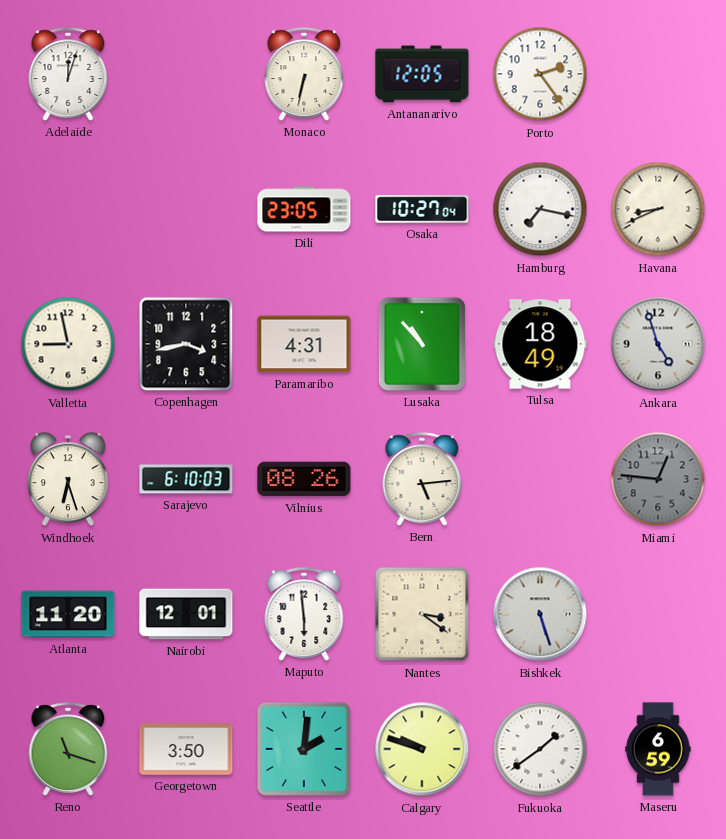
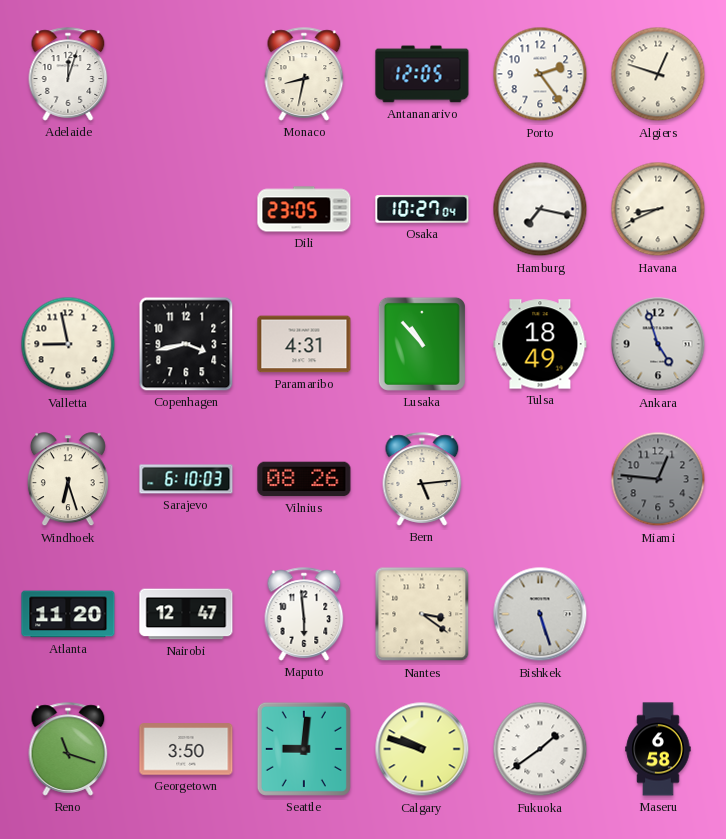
Monaco: 6:32 -> 8:32 (304, 74)
Algiers: none -> 12:48 (658, 74)
Nairobi: 12:01 -> 12:47 (186, 614)
Seattle: 2:01 -> 9:01 (304, 749)
Maseru: 6:59 -> 6:58 (658, 749)
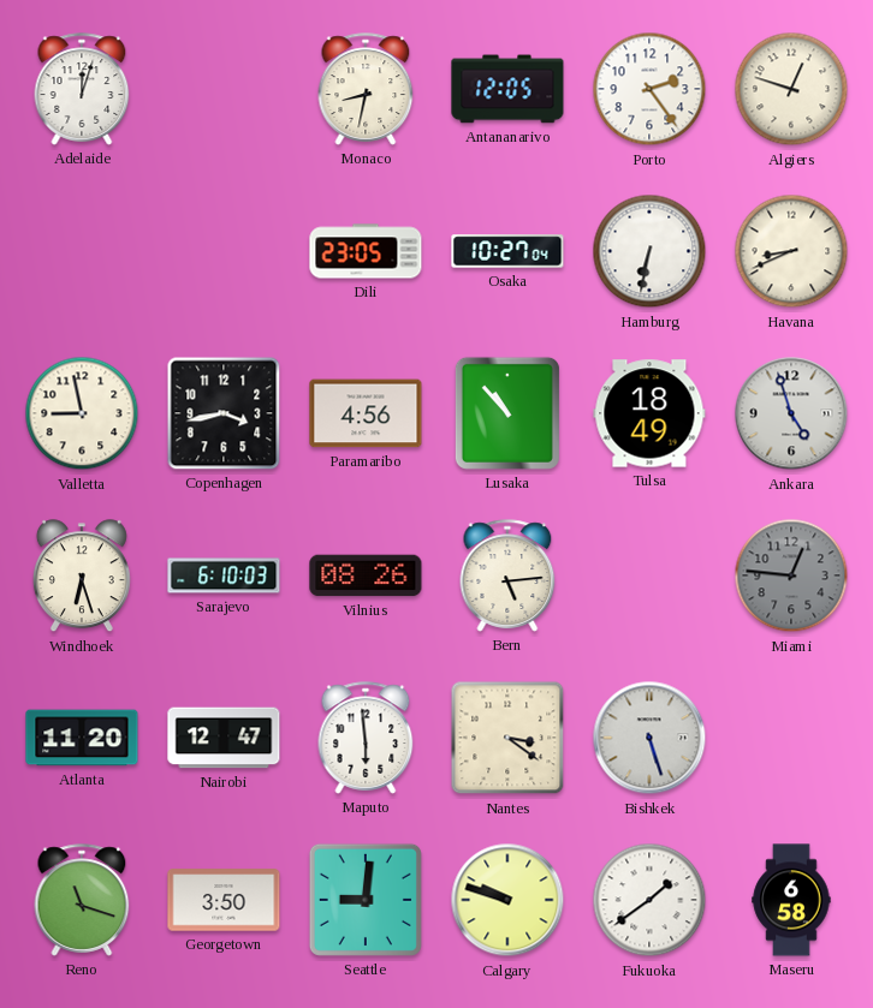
Hamburg: 7:17 -> 6:32 (649, 251)
Paramaribo: 4:31 -> 4:56 (366, 413)
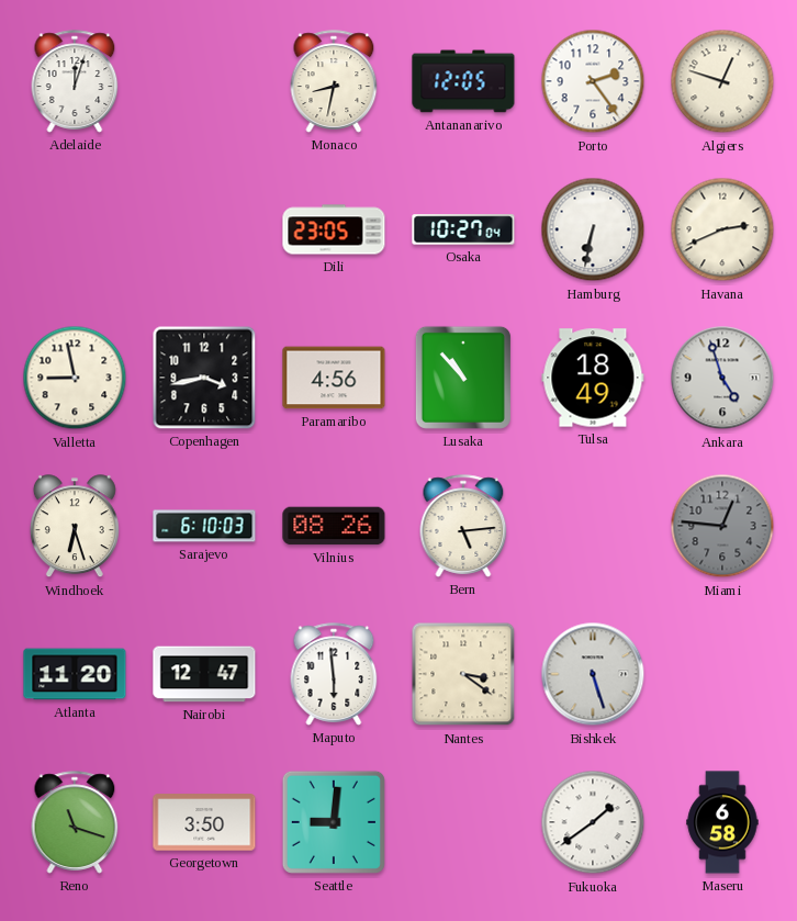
Havana: 8:41 -> 2:41 (722, 229)
Calgary: 9:48 -> none (507, 900)
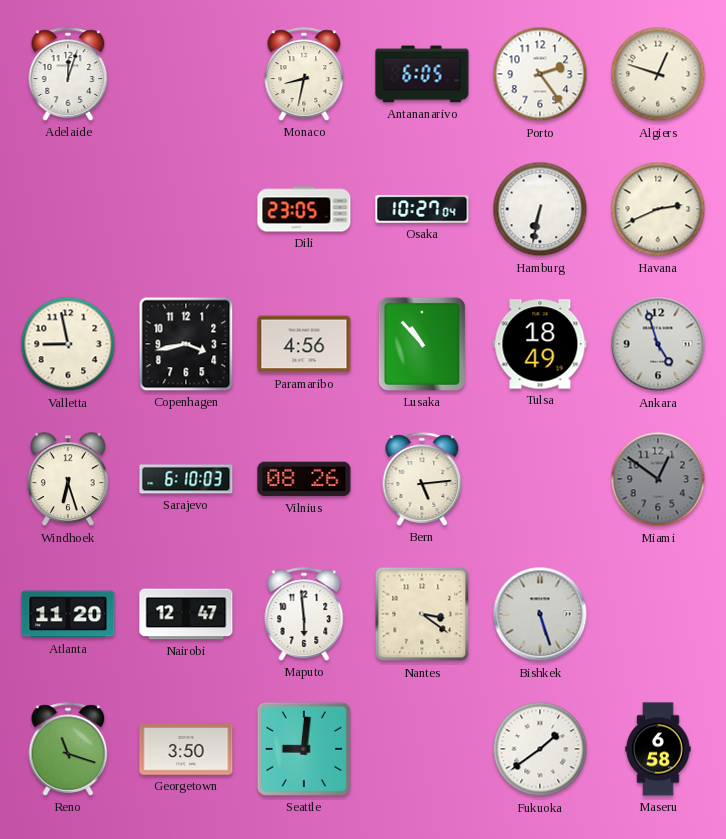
Antananarivo: 12:05 -> 6:05 (422, 74)
Miami: 12:46 -> 12:51 (658, 479)
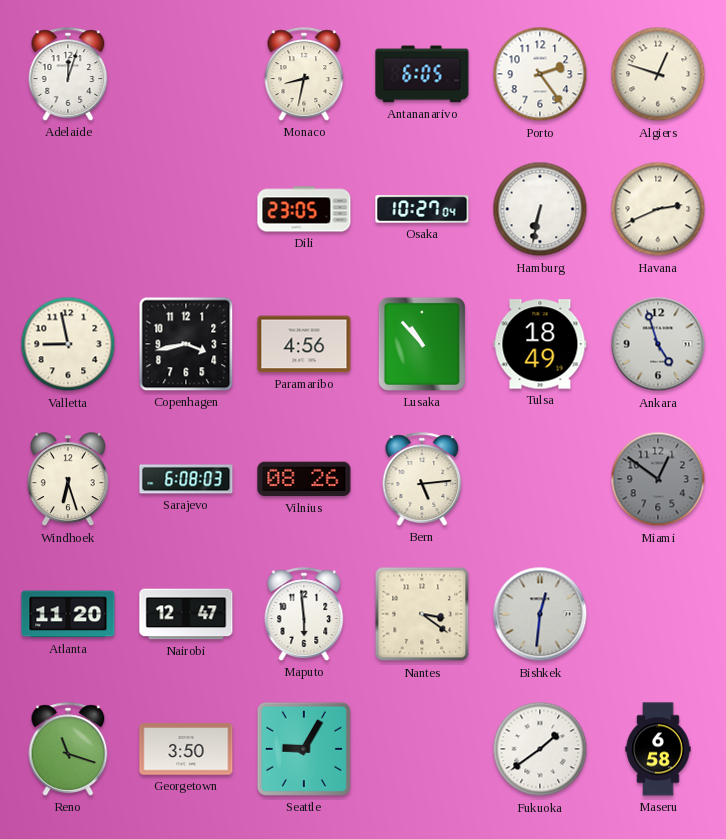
Sarajevo: 6:10 -> 6:08 (186, 479)
Bishkek: 5:27 -> 12:31 (540, 614)
Seattle: 9:01 -> 9:05 (304, 749)
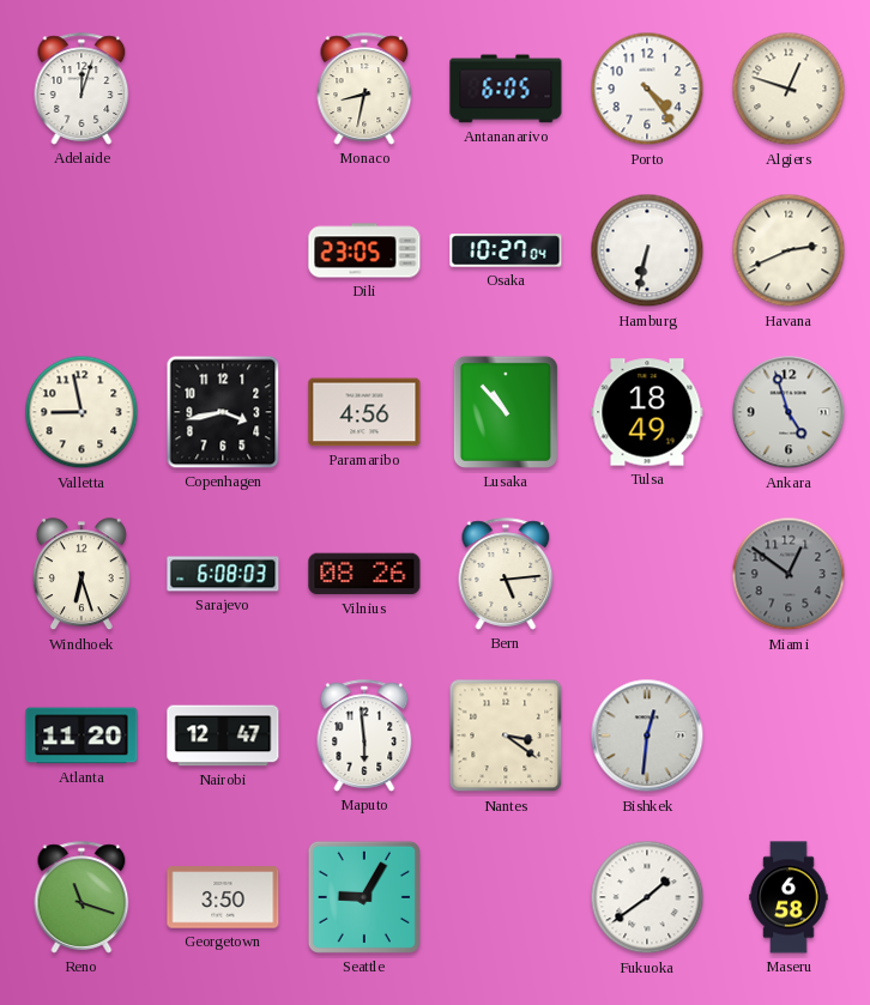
Porto: 2:24 -> 4:24 (647, 89)
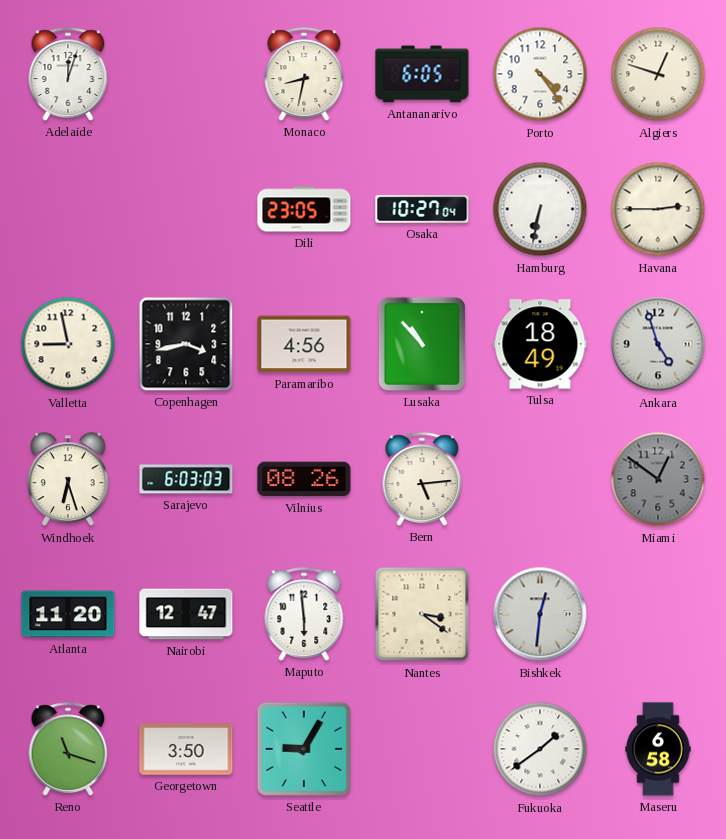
Havana: 2:41 -> 2:45 (658, 209)
Sarajevo: 6:08 -> 6:03 (186, 479)
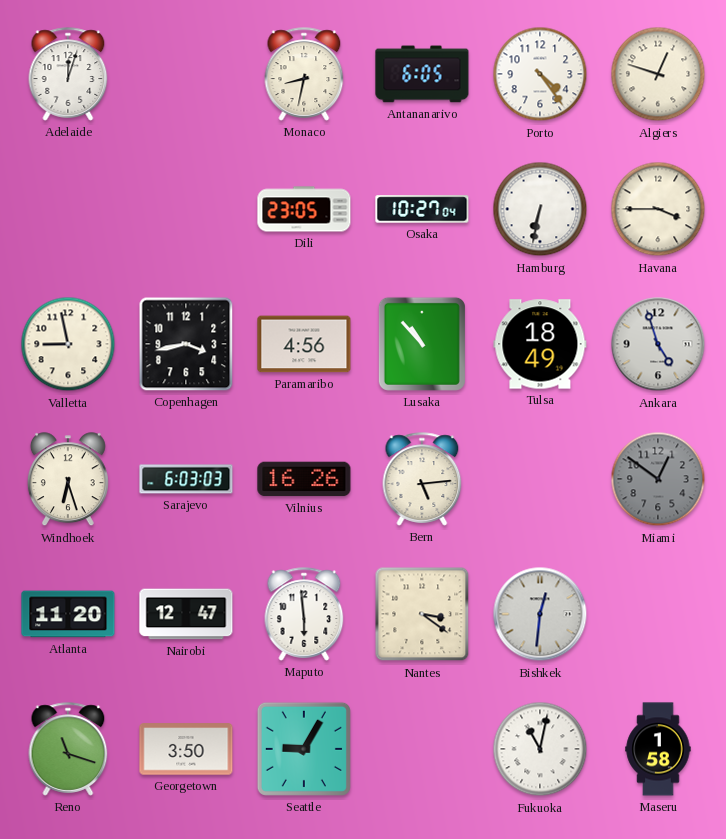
Havana: 2:45 -> 3:45 (658, 209)
Vilnius: 08:26 -> 16:26 (304, 479)
Fukuoka: 1:39 -> 11:02 (540, 749)
Maseru: 6:58 -> 1:58 (658, 749)
